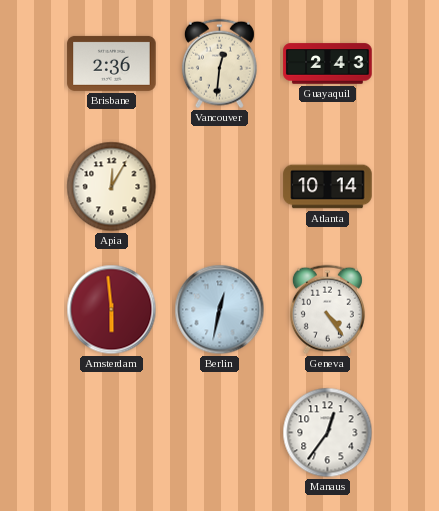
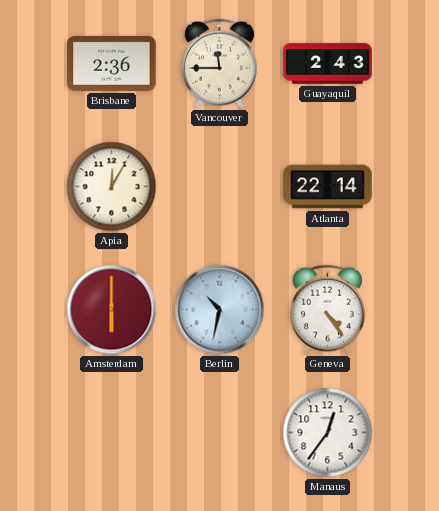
Vancouver: 12:31 -> 11:45 (219, 64)
Atlanta: 10:14 -> 22:14 (328, 187)
Amsterdam: 5:59 -> 6:00 (112, 310)
Berlin: 12:32 -> 10:32 (220, 310)
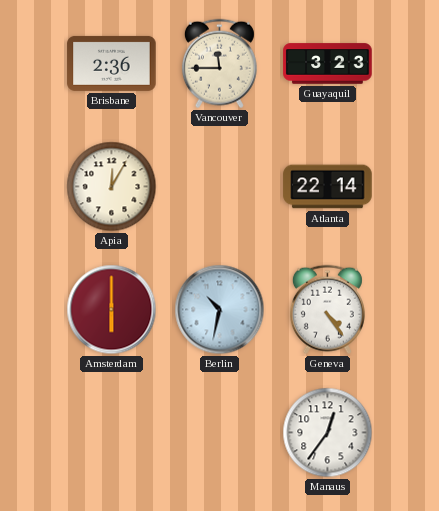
Guayaquil: 2:43 -> 3:23 (328, 64)
